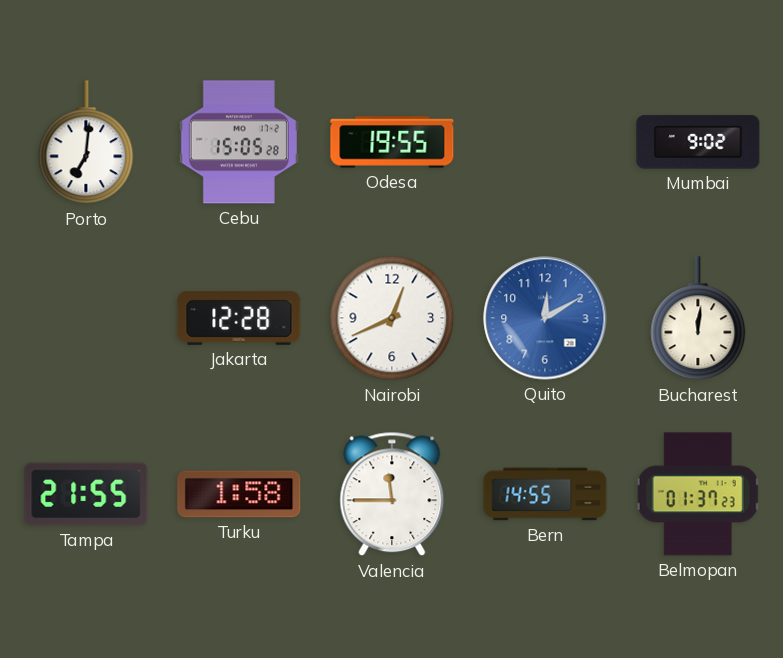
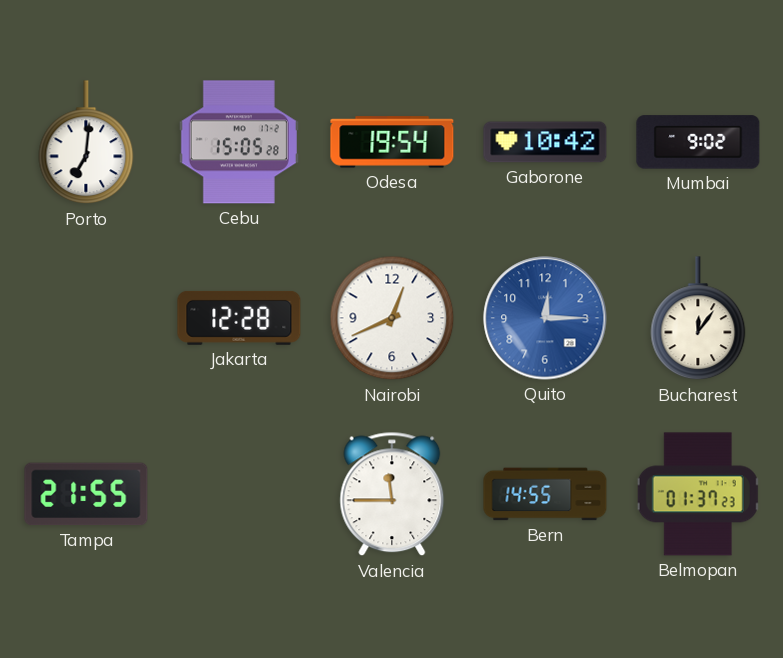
Odesa: 19:55 -> 19:54 (392, 142)
Gaborone: none -> 10:42 (545, 142)
Quito: 12:10 -> 12:15 (545, 318)
Bucharest: 12:01 -> 12:06 (698, 319)
Turku: 1:58 -> none (239, 494)
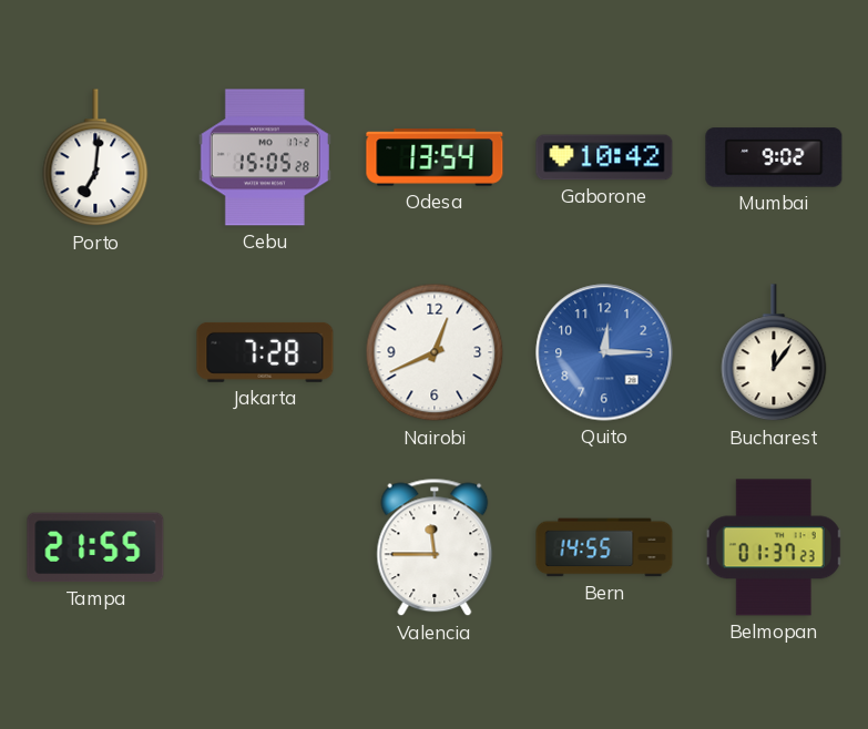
Odesa: 19:54 -> 13:54 (435, 157)
Jakarta: 12:28 -> 7:28 (265, 352)
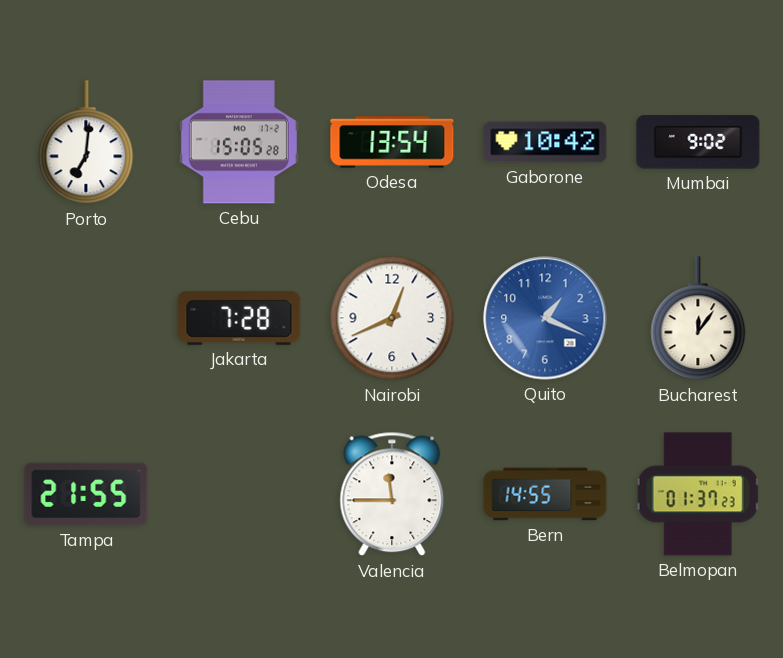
Quito: 12:15 -> 1:19 (545, 318)
